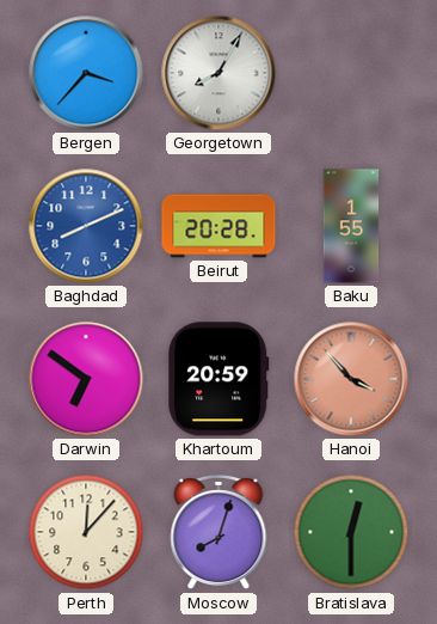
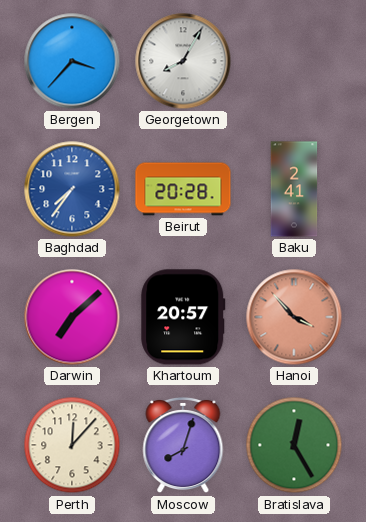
Baghdad: 8:11 -> 7:36 (72, 189)
Baku: 1:55 -> 2:41 (294, 189)
Darwin: 6:51 -> 7:08 (72, 317)
Khartoum: 20:59 -> 20:57 (183, 317)
Bratislava: 12:30 -> 12:25 (294, 445)
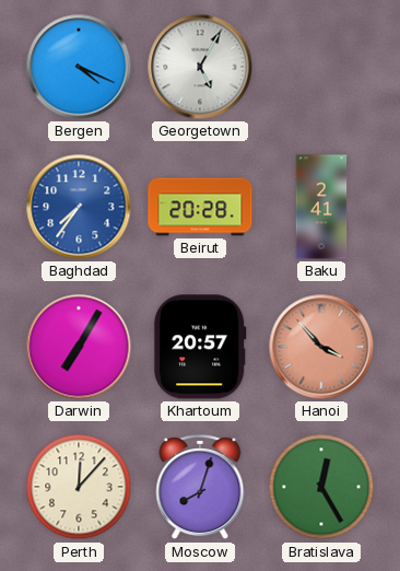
Bergen: 3:37 -> 4:19 (79, 67)
Georgetown: 8:05 -> 5:05 (200, 67)
Darwin: 7:08 -> 7:05 (79, 347)
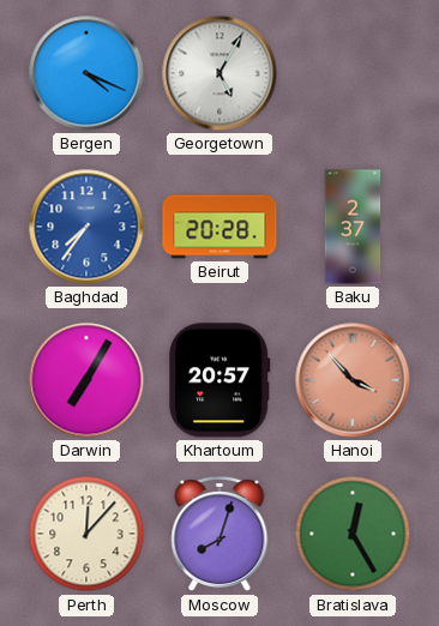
Baku: 2:41 -> 2:37 (353, 227)
